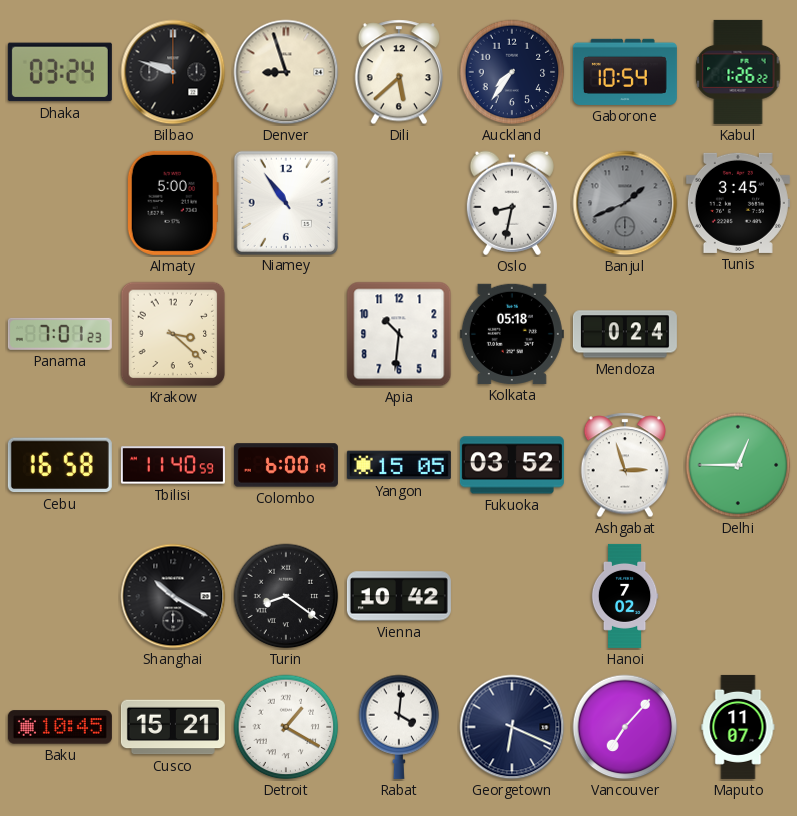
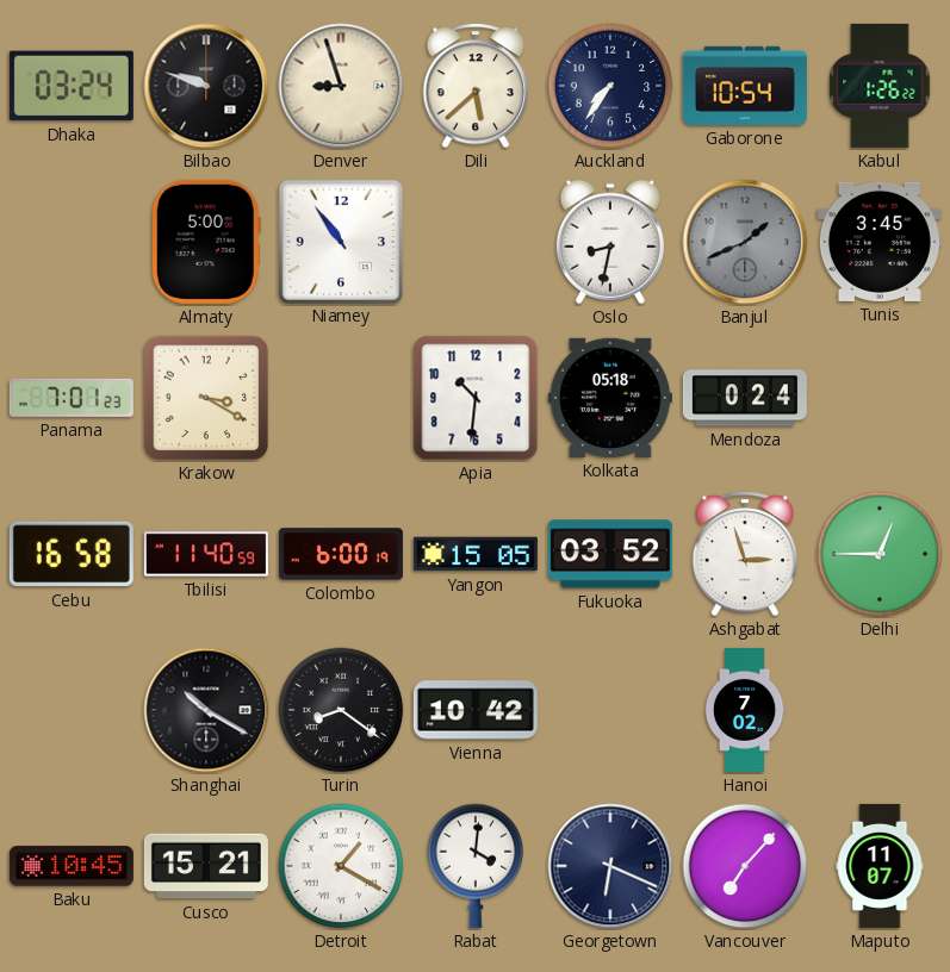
Krakow: 3:22 -> 3:20 (206, 398)
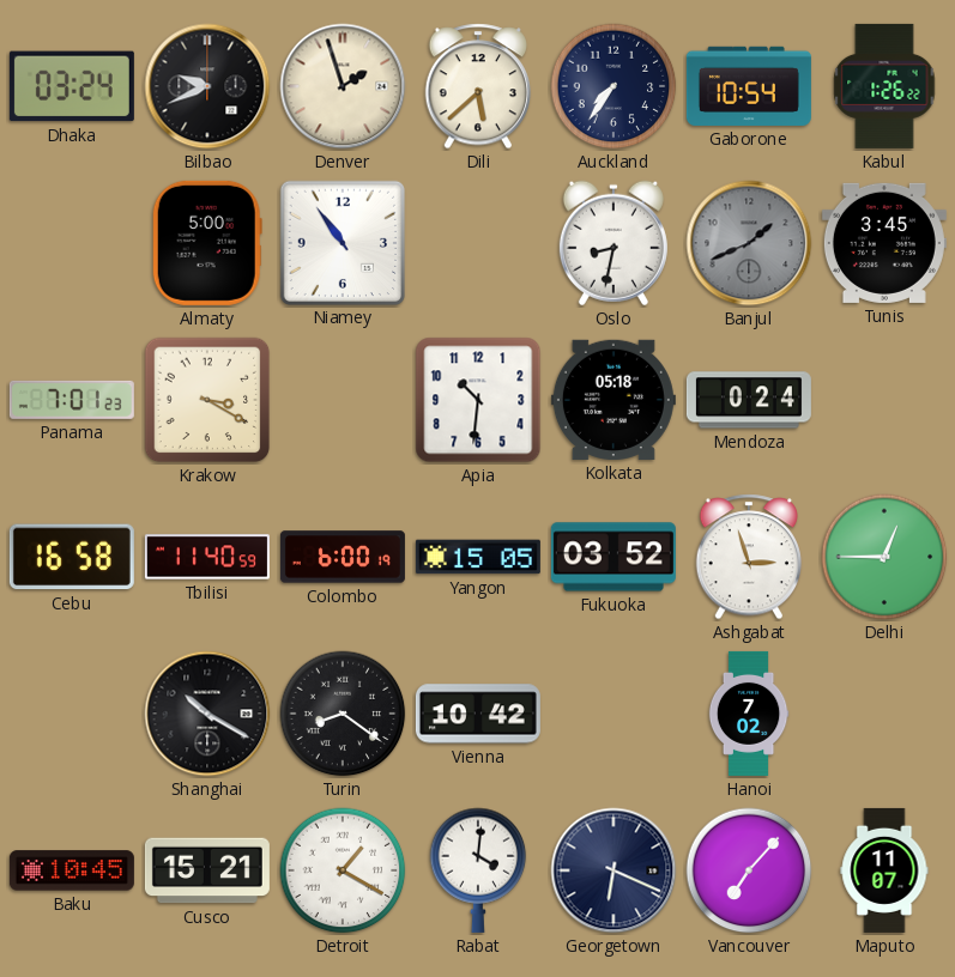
Bilbao: 9:48 -> 9:41 (207, 86)
Denver: 8:57 -> 1:57 (343, 86)
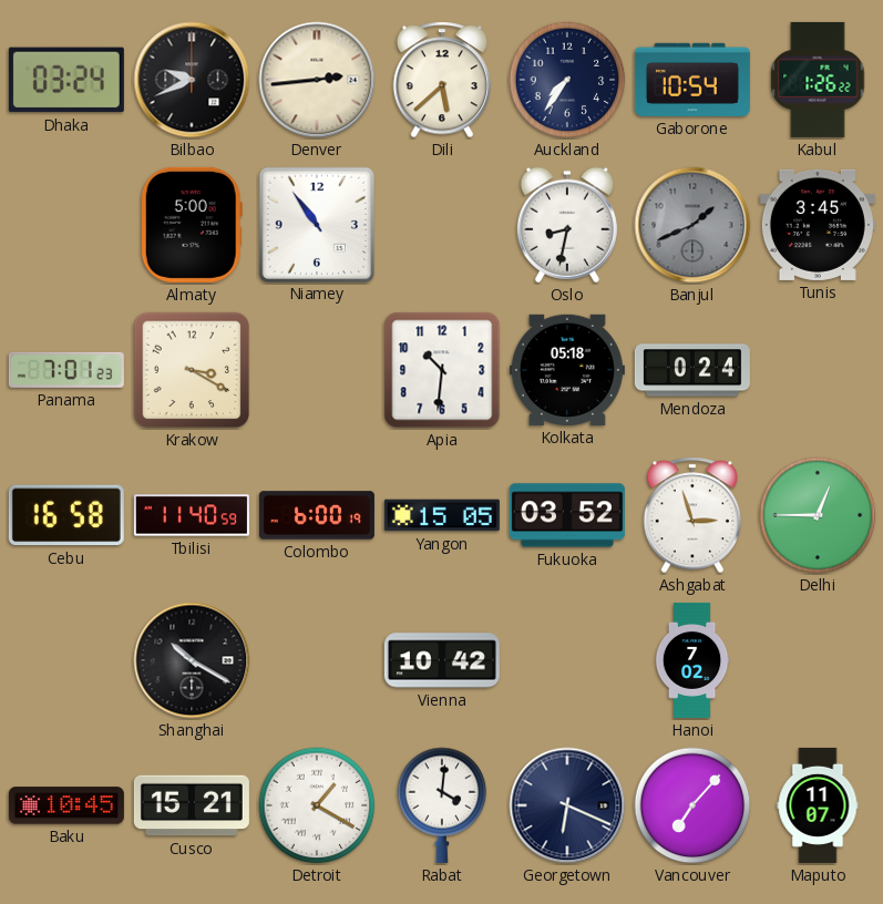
Denver: 1:57 -> 2:44 (317, 80)
Turin: 8:21 -> none (343, 714)
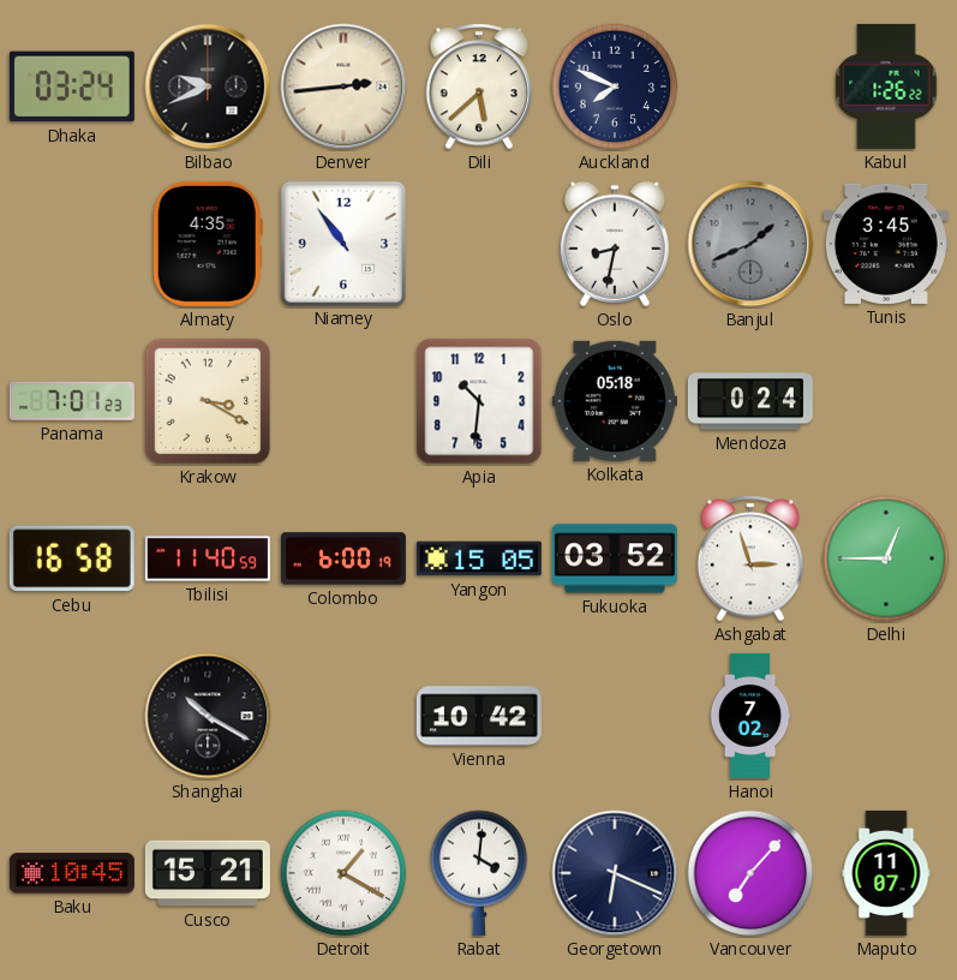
Auckland: 7:36 -> 7:49 (615, 86)
Gaborone: 10:54 -> none (692, 80)
Almaty: 5:00 -> 4:35 (208, 244)
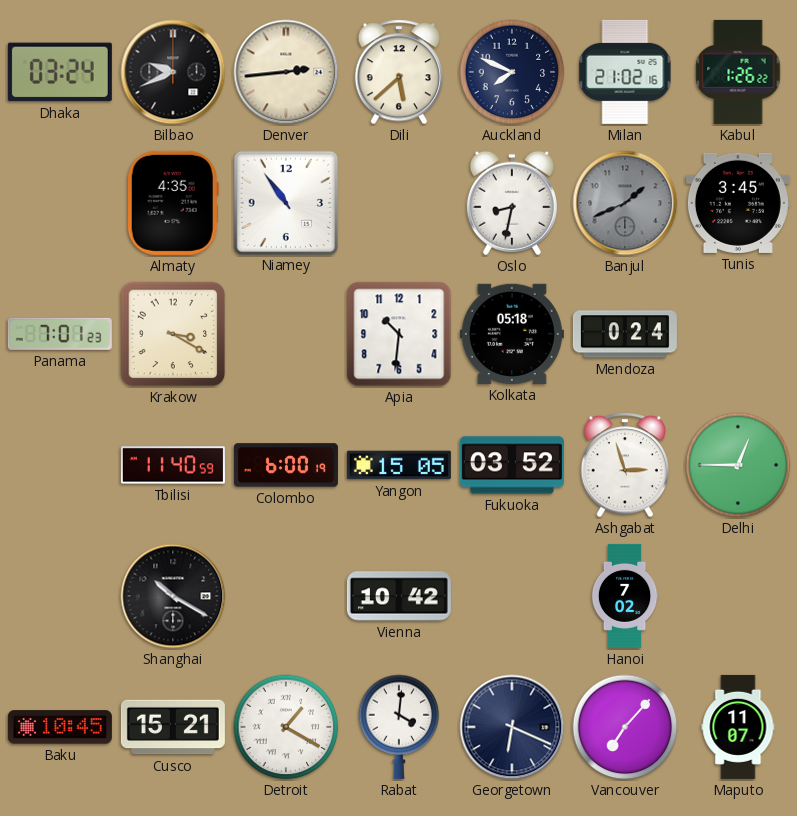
Milan: none -> 21:02 (625, 72)
Cebu: 16:58 -> none (72, 558)
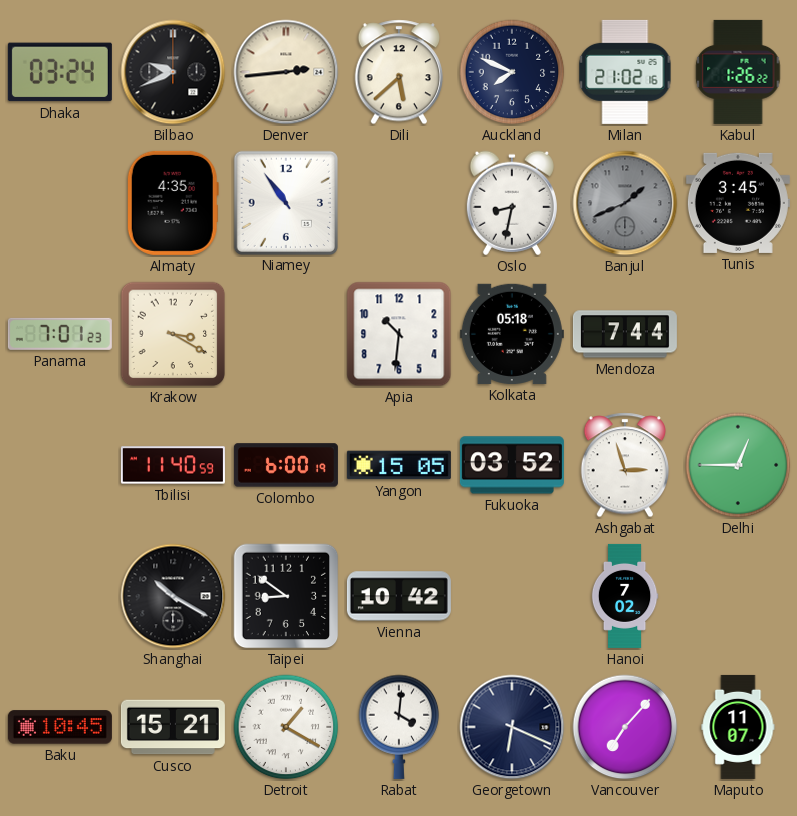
Mendoza: 0:24 -> 7:44 (625, 334)
Taipei: none -> 8:51 (286, 596)
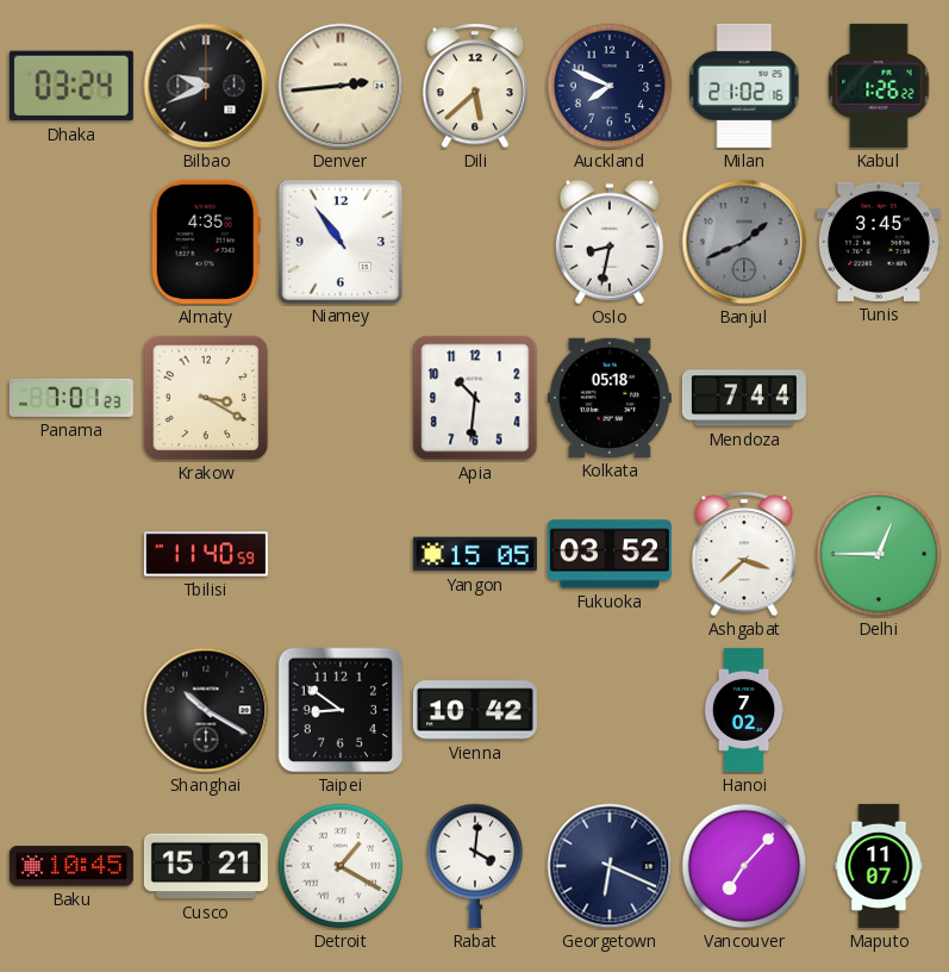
Colombo: 6:00 -> none (286, 465)
Ashgabat: 2:57 -> 3:38 (744, 554)
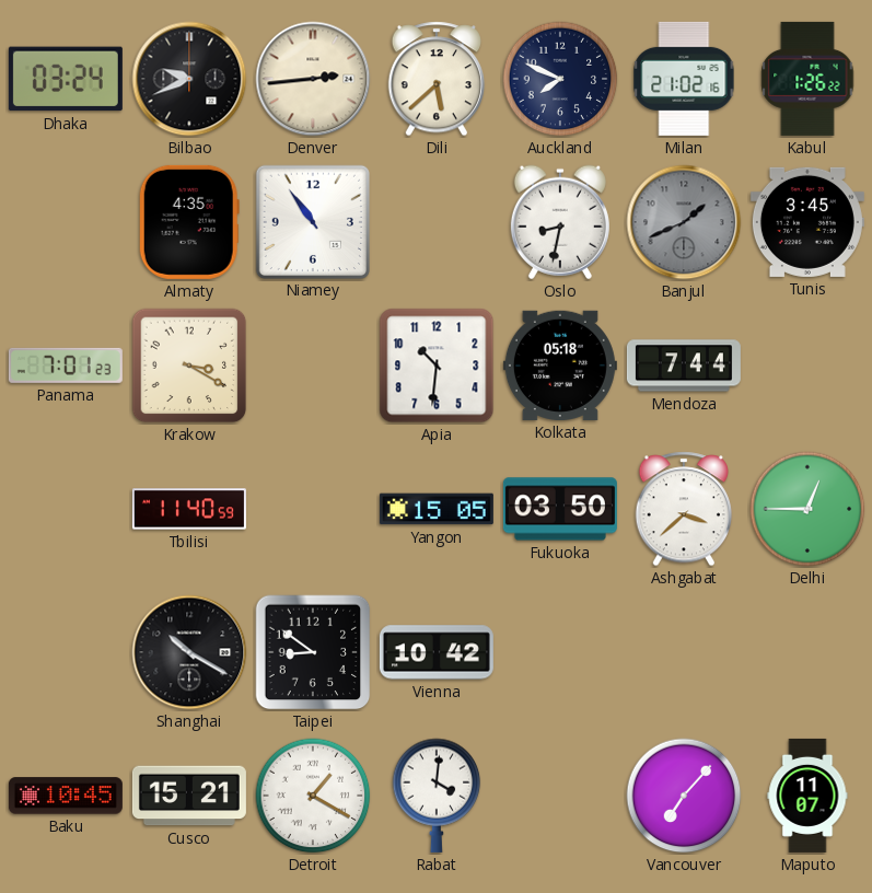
Fukuoka: 03:52 -> 03:50 (560, 509)
Hanoi: 7:02 -> none (744, 710)
Georgetown: 6:19 -> none (610, 866)
